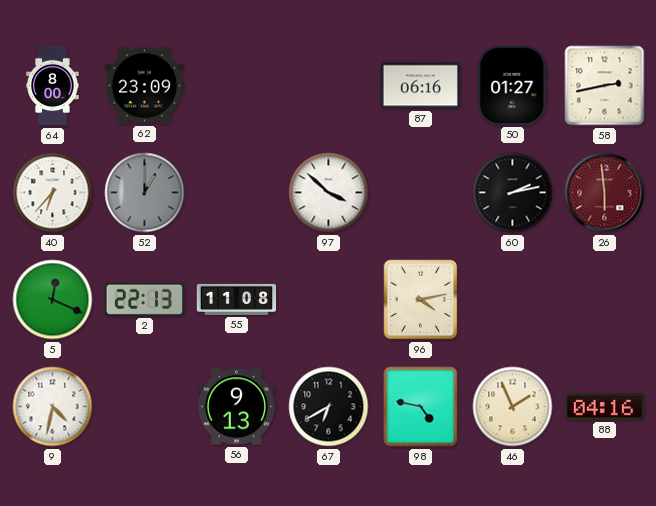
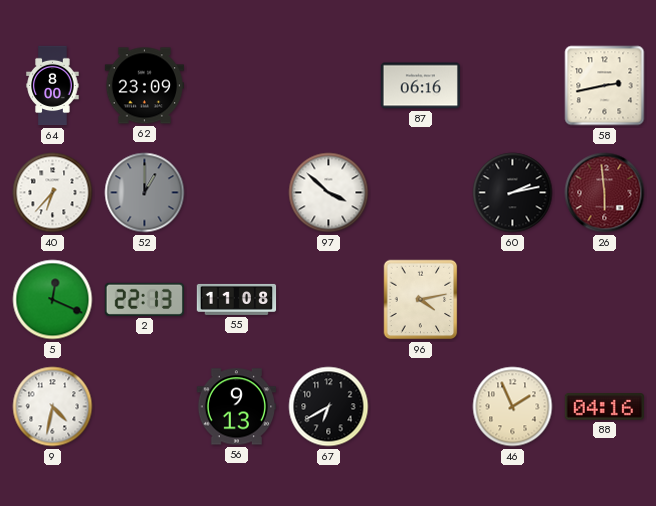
50: 01:27 -> none (513, 85)
98: 4:47 -> none (421, 407)
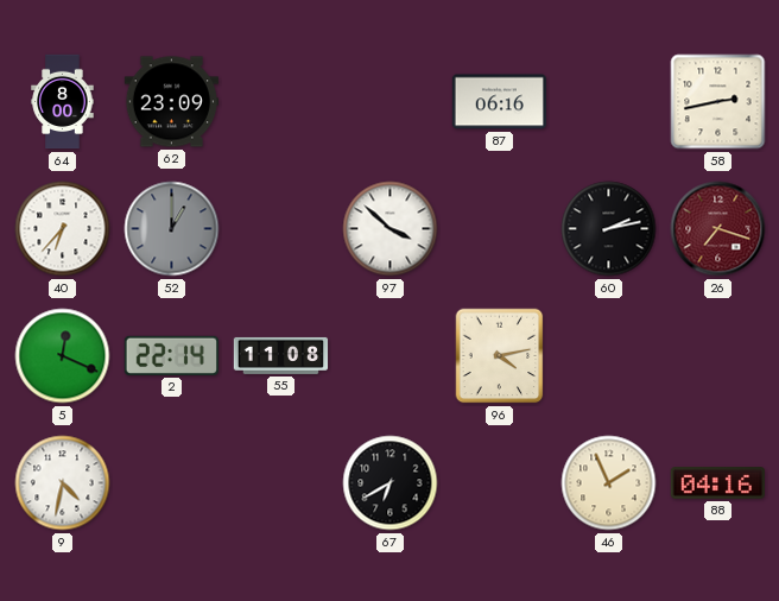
26: 5:59 -> 7:18 (718, 229)
2: 22:13 -> 22:14 (171, 355)
56: 9:13 -> none (236, 407)
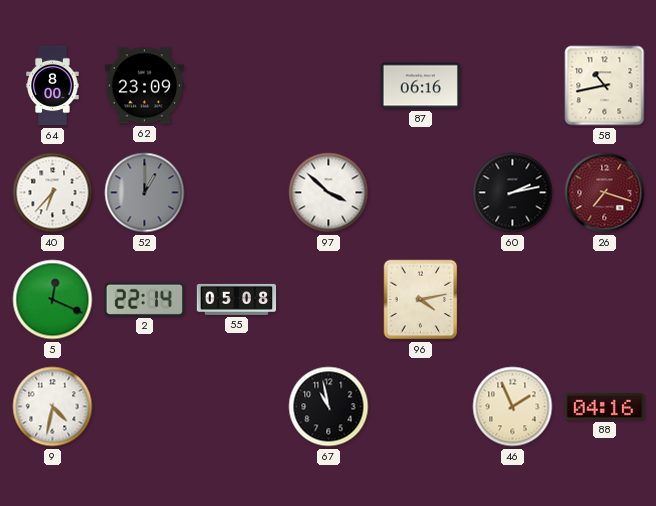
58: 2:43 -> 10:43 (605, 86)
55: 11:08 -> 05:08 (237, 299)
67: 6:40 -> 10:58 (329, 407)
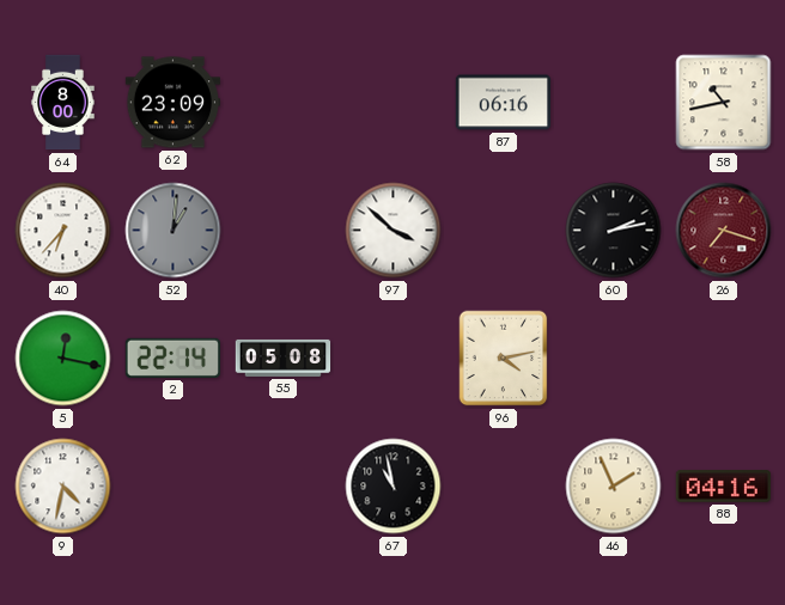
52: 1:00 -> 1:01 (174, 231)
5: 12:19 -> 12:17 (63, 359)
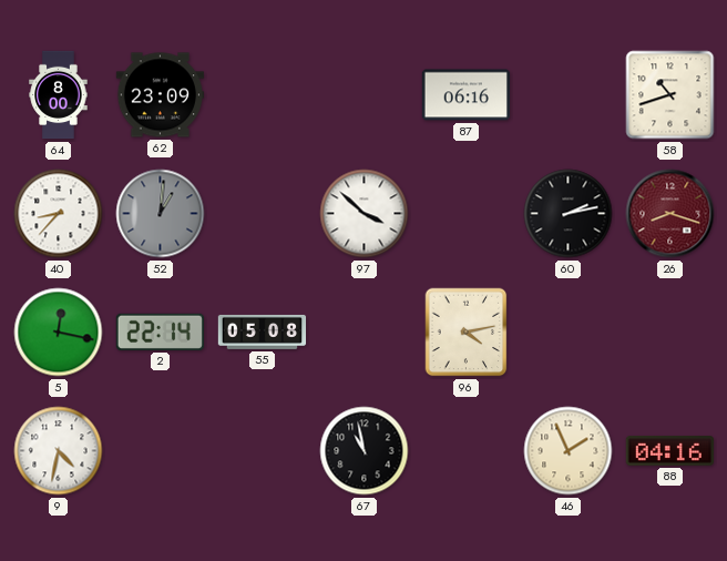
58: 10:43 -> 10:42 (670, 95)
40: 6:37 -> 8:37 (59, 214)
26: 7:18 -> 8:18 (670, 214)
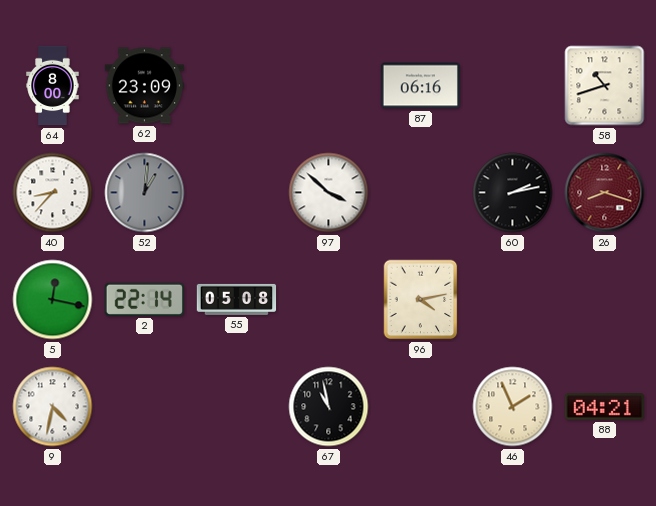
88: 04:16 -> 04:21 (604, 407)
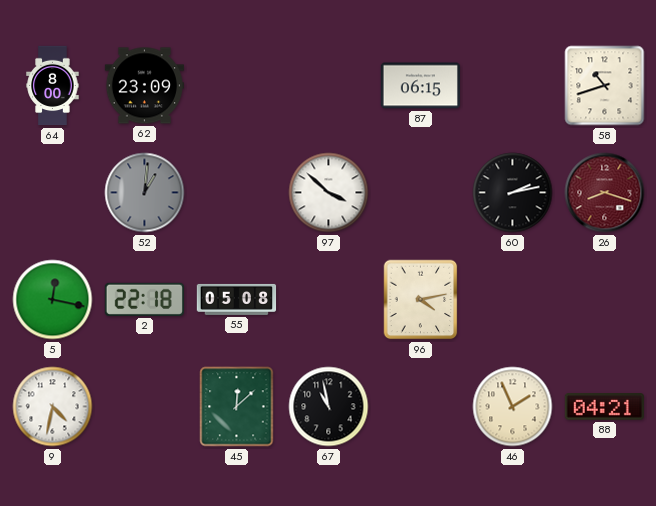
87: 06:16 -> 06:15 (420, 86)
40: 8:37 -> none (53, 193)
2: 22:14 -> 22:18 (144, 299)
45: none -> 12:08 (237, 407)
